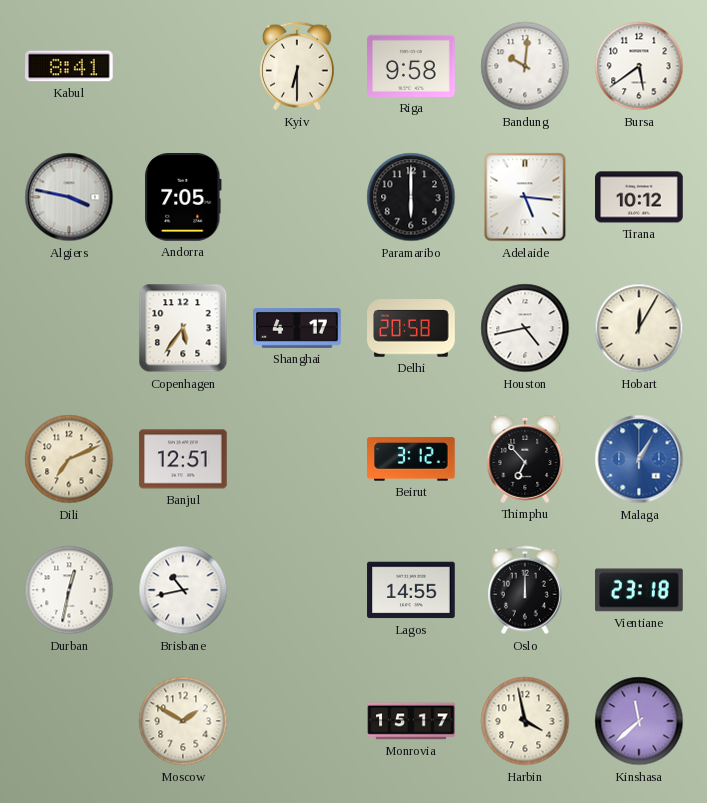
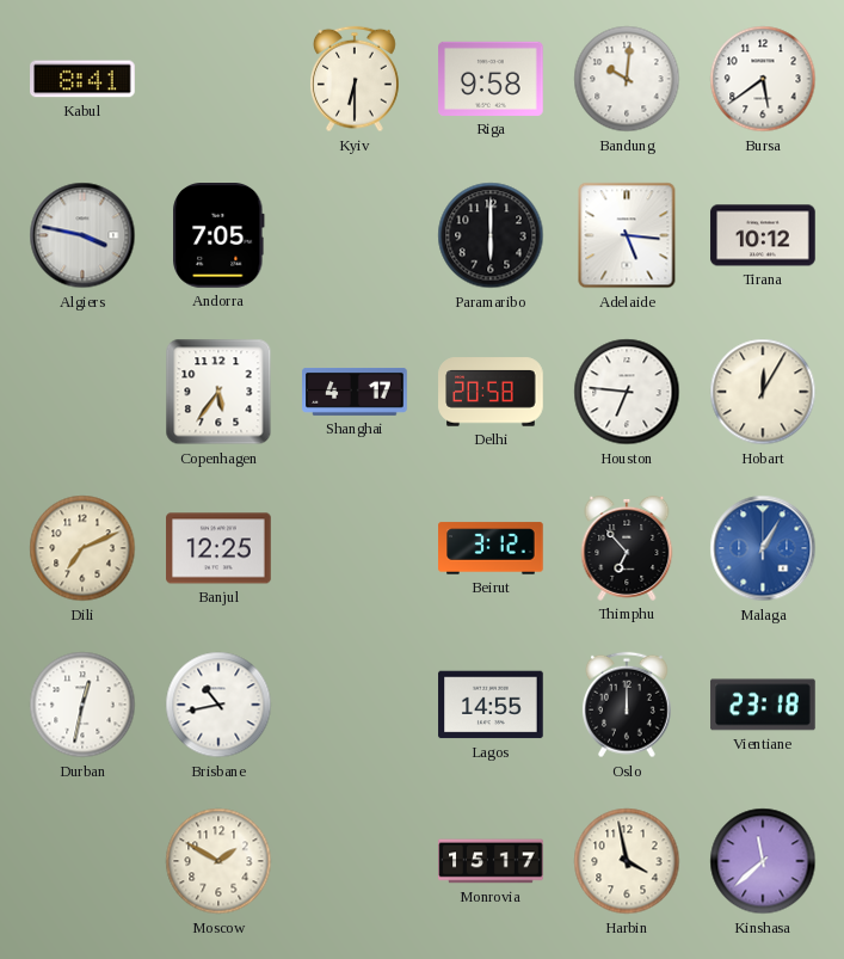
Houston: 4:43 -> 6:46 (627, 392)
Banjul: 12:51 -> 12:25 (218, 548)
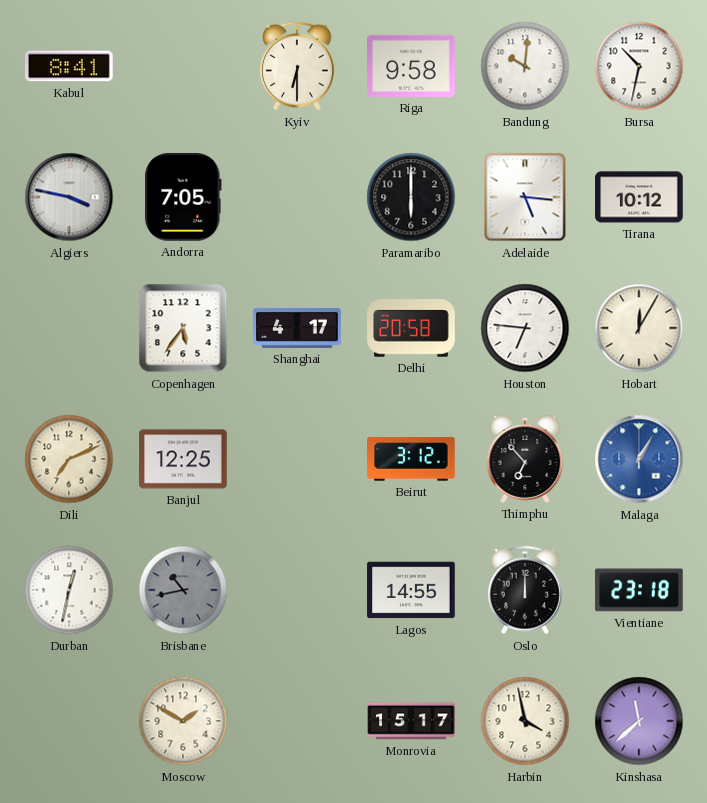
Bursa: 5:39 -> 10:32 (639, 66)
Brisbane dial: white -> grey (183, 590)
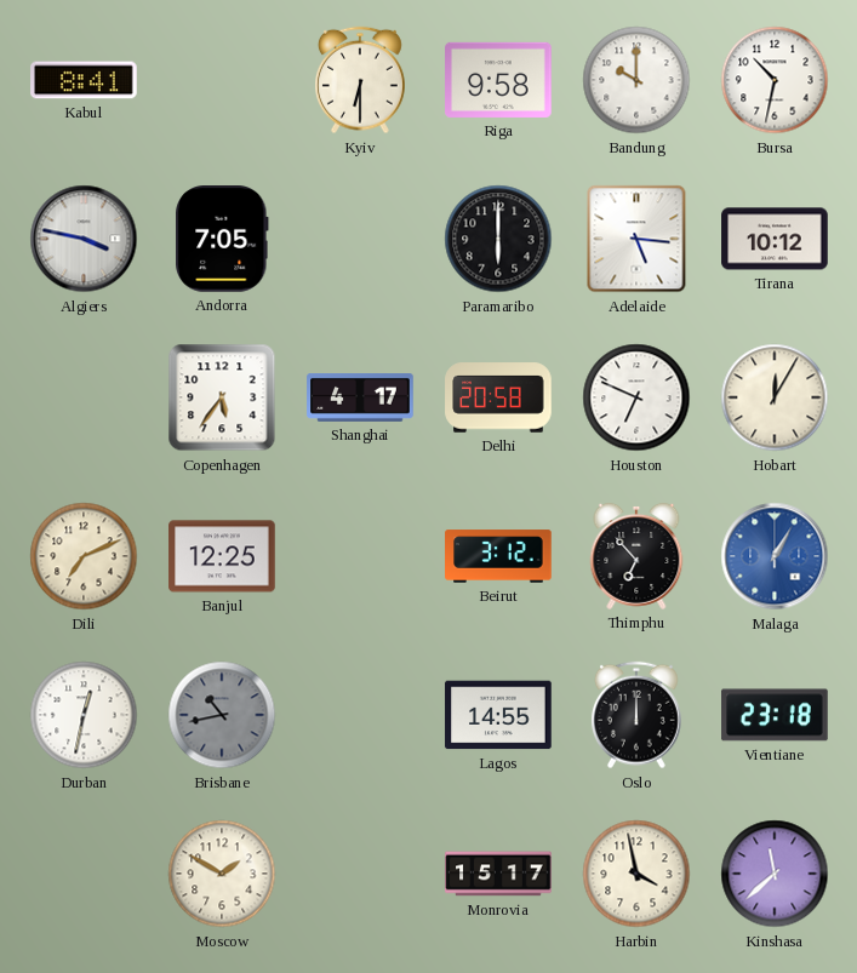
Bandung: 10:01 -> 10:00 (636, 80)
Houston: 6:46 -> 6:49 (636, 397)
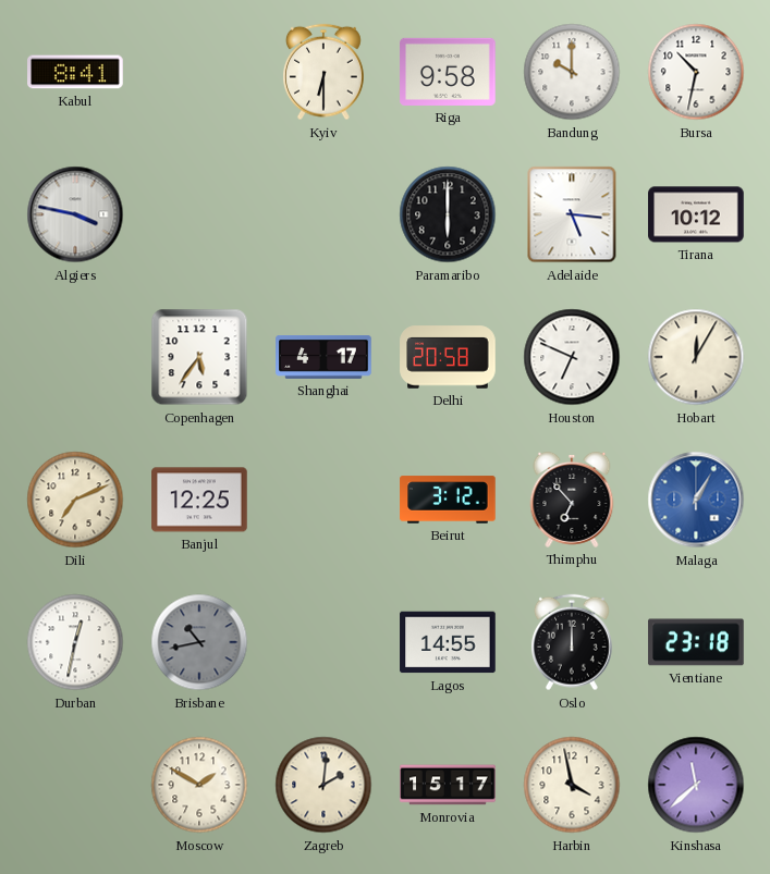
Andorra: 7:05 -> none (222, 240)
Zagreb: none -> 2:01 (323, 785)
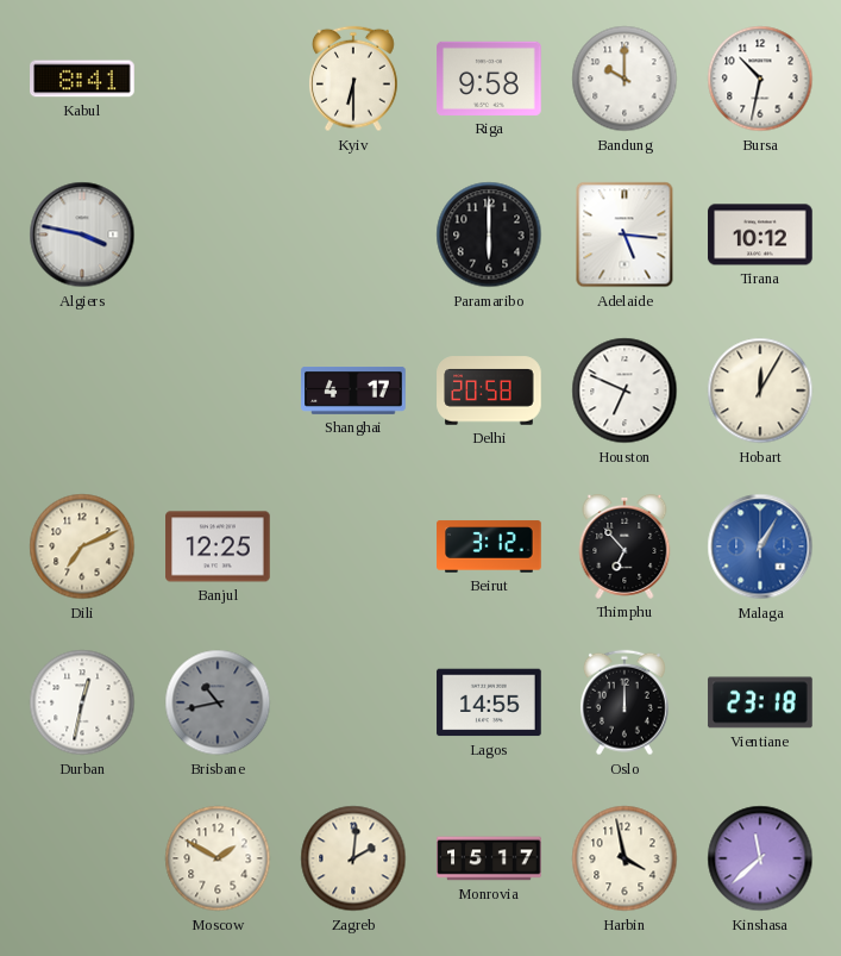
Copenhagen: 5:36 -> none (199, 357)
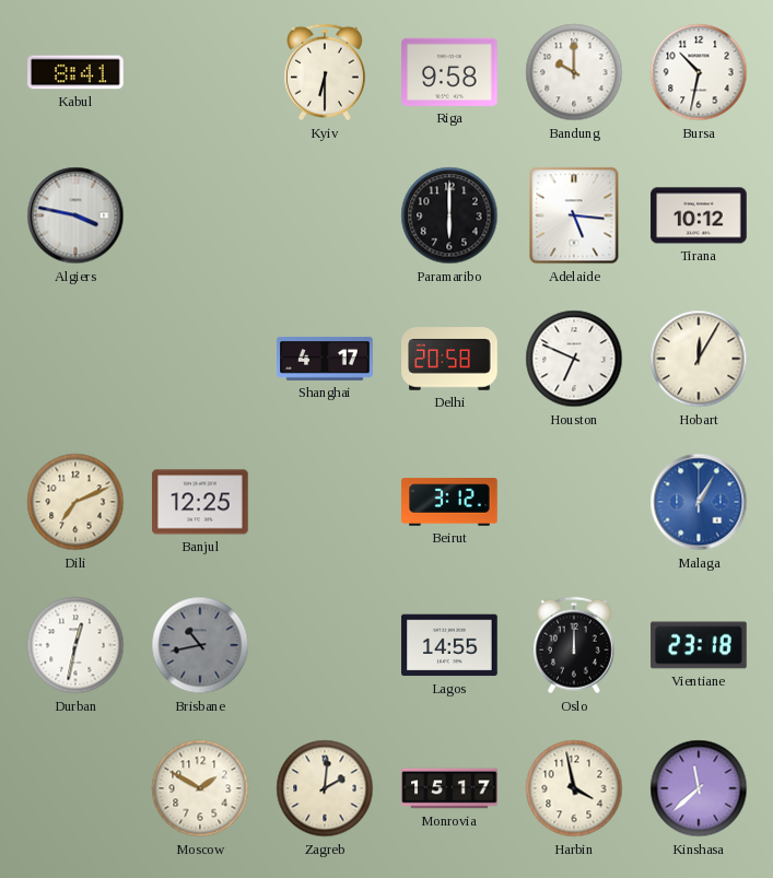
Thimphu: 6:53 -> none (625, 546)
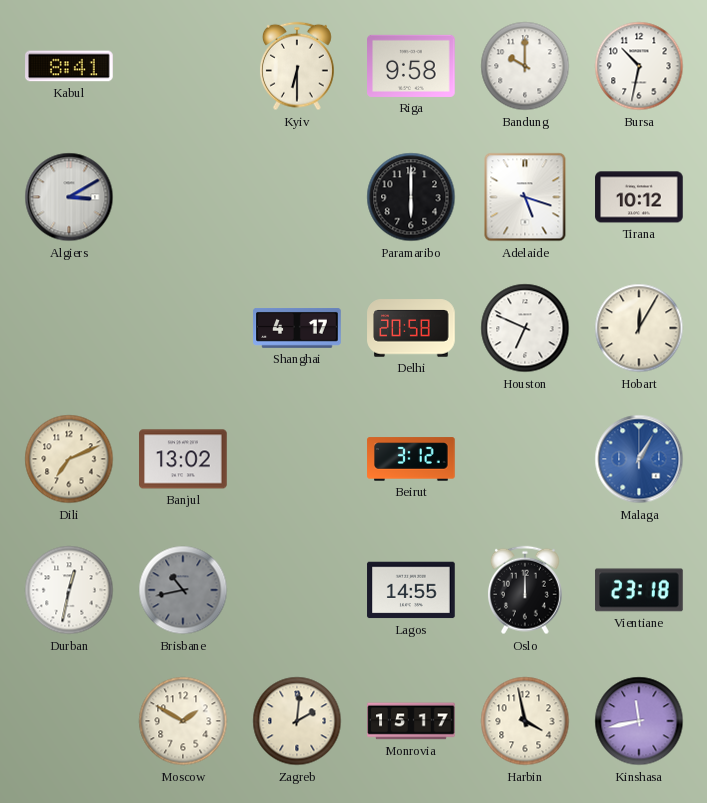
Algiers: 3:47 -> 3:10 (69, 197)
Adelaide: 5:16 -> 5:18 (525, 197)
Banjul: 12:25 -> 13:02 (183, 459)
Kinshasa: 11:38 -> 11:43 (639, 721)
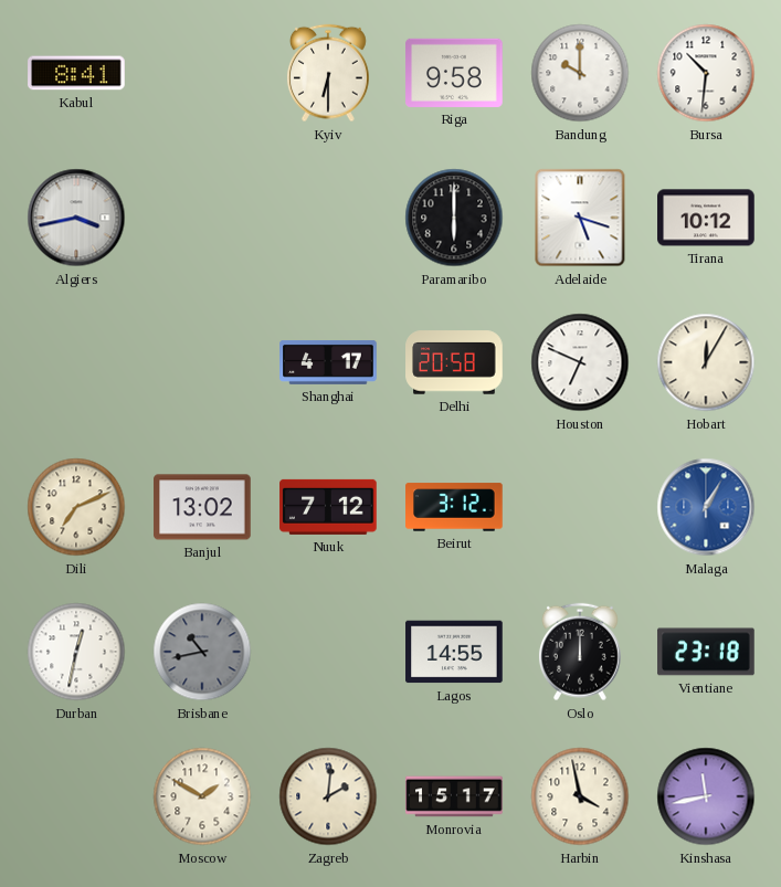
Bursa: 10:32 -> 10:31 (706, 73)
Algiers: 3:10 -> 3:43 (76, 218)
Nuuk: none -> 7:12 (328, 507)
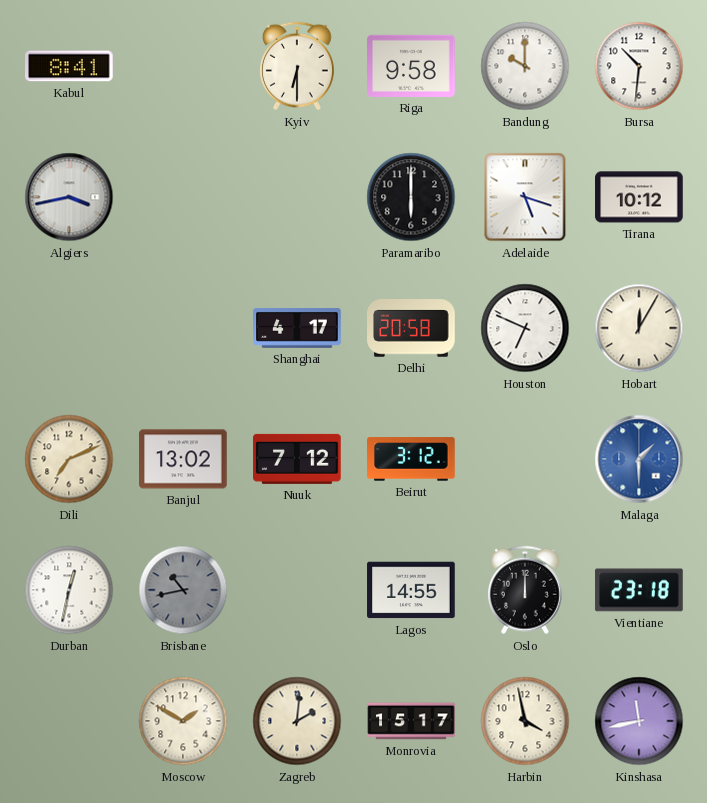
Malaga: 1:05 -> 1:30 (639, 459)
